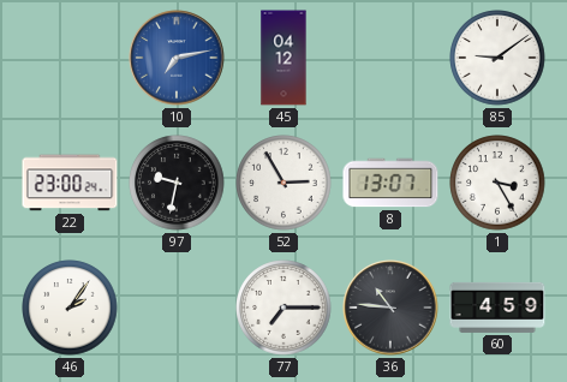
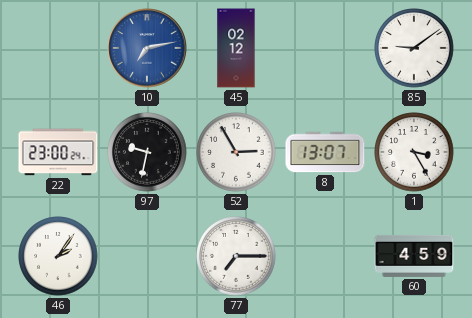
45: 04:12 -> 02:12 (236, 48)
36: 10:46 -> none (390, 308)
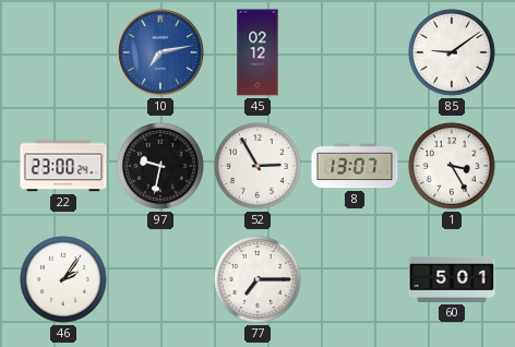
60: 4:59 -> 5:01 (452, 279)
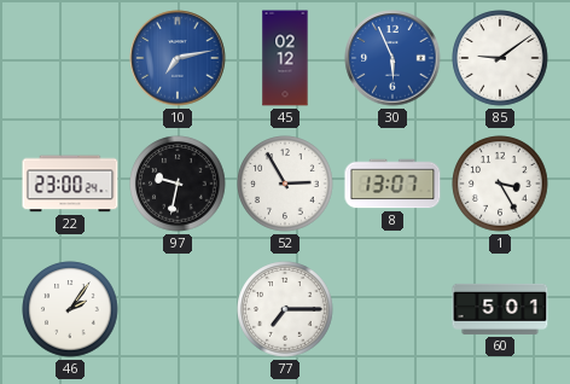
30: none -> 5:56 (392, 58)
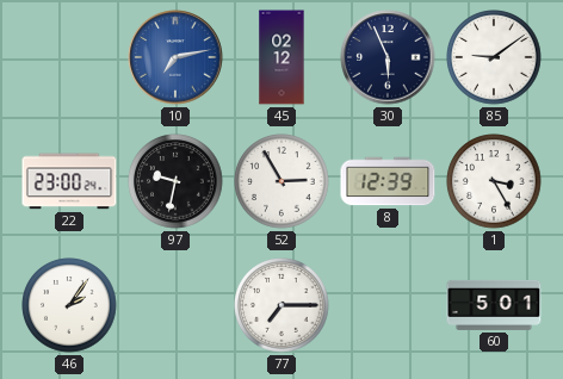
30 dial: blue -> navy (388, 57)
8: 13:07 -> 12:39 (388, 181)
